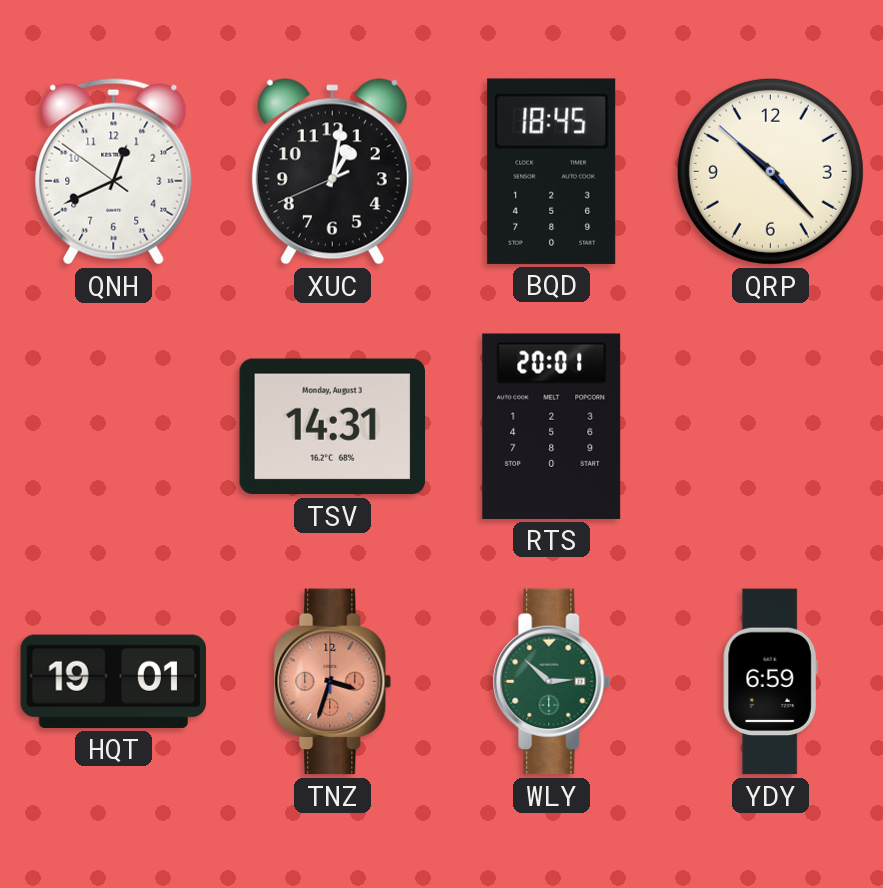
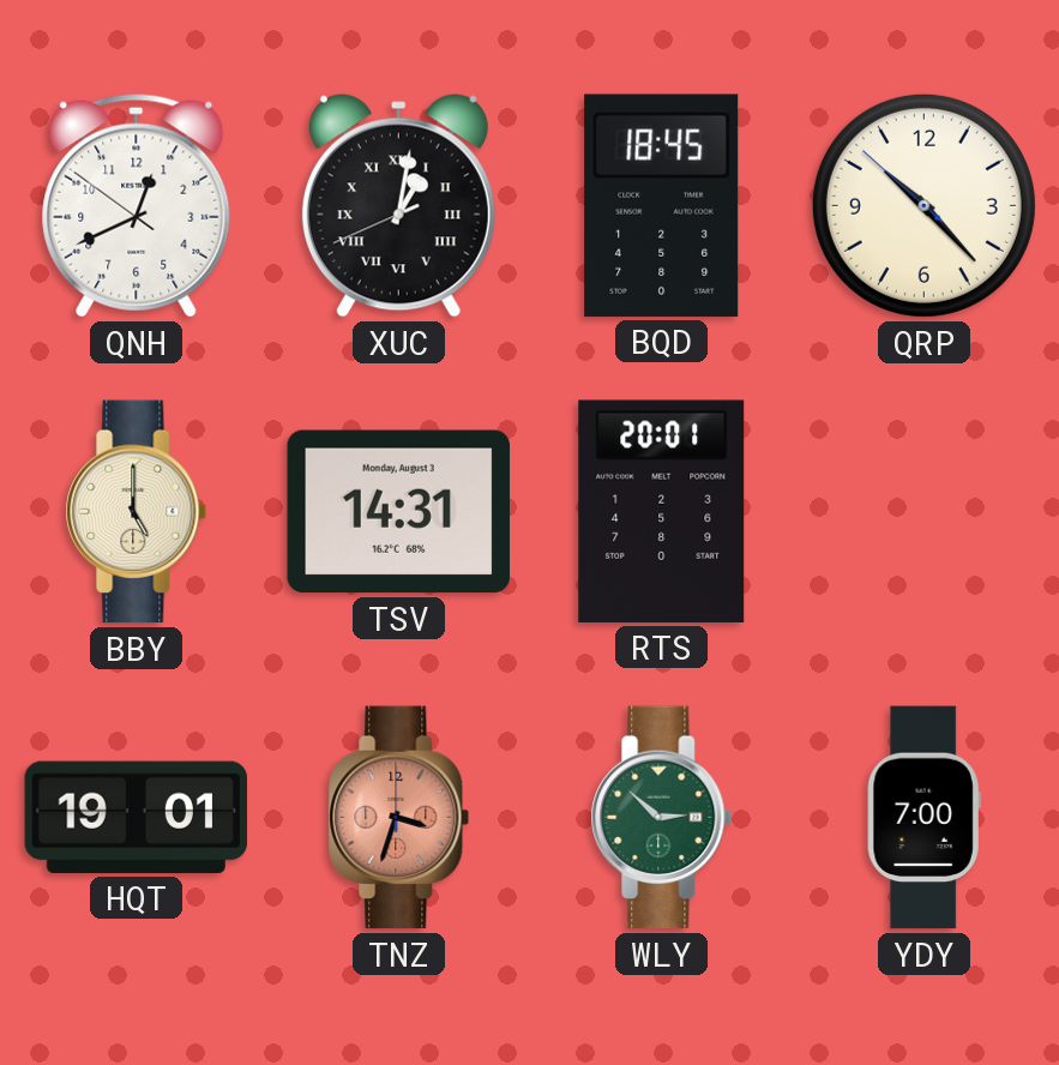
XUC numerals: Arabic -> Roman (398, 206)
BBY: none -> 5:00 (137, 512)
YDY: 6:59 -> 7:00 (923, 818)
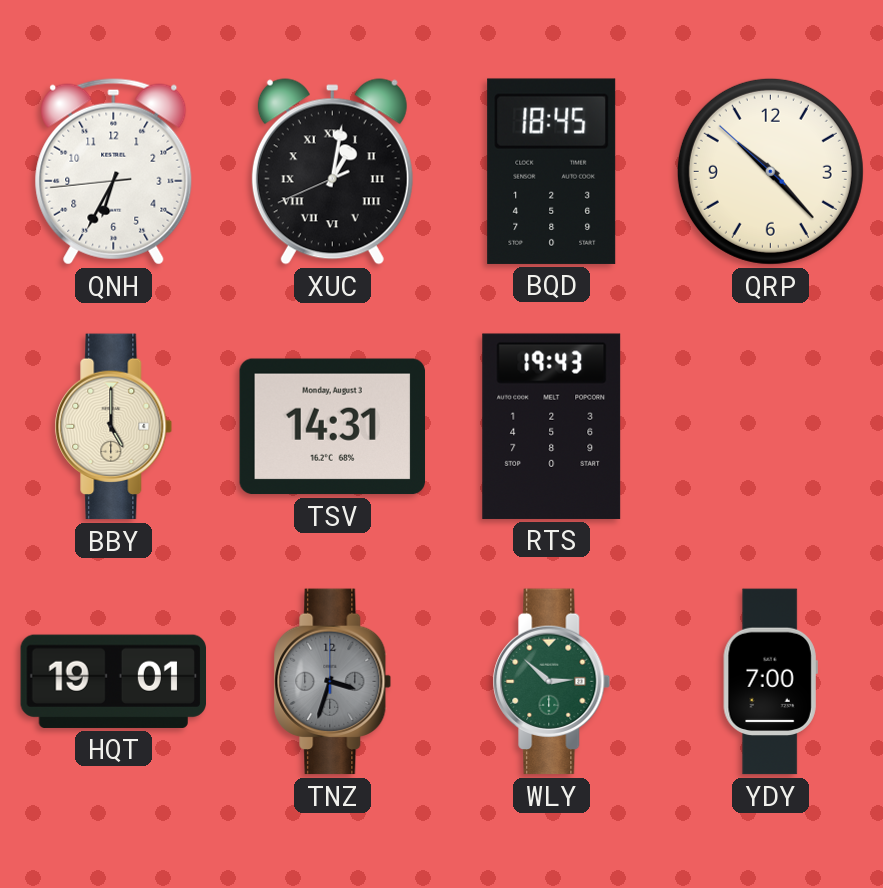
QNH: 12:40 -> 6:34 (114, 171)
RTS: 20:01 -> 19:43 (552, 426)
TNZ dial: salmon -> grey (333, 682)
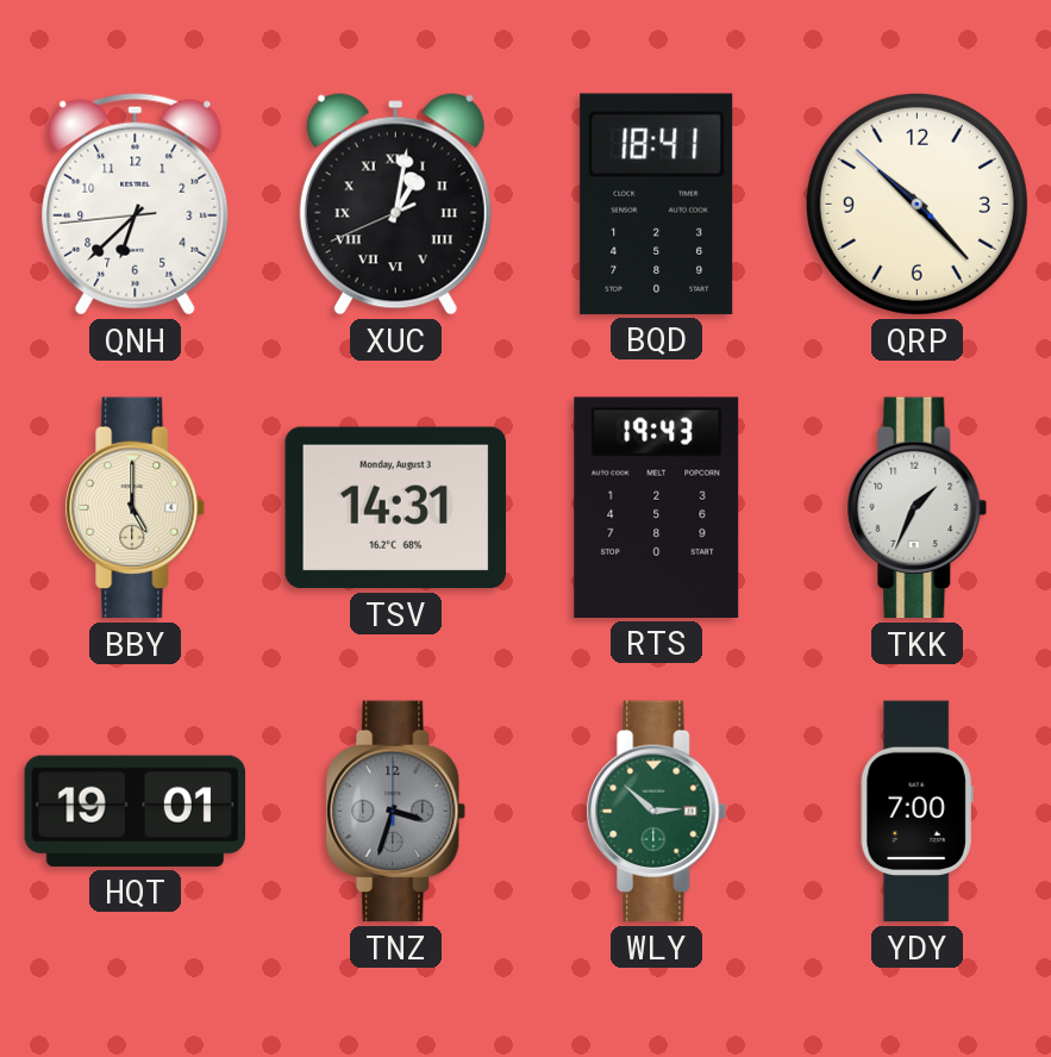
QNH: 6:34 -> 6:37 (136, 204)
BQD: 18:45 -> 18:41 (657, 204)
TKK: none -> 1:34 (918, 508)
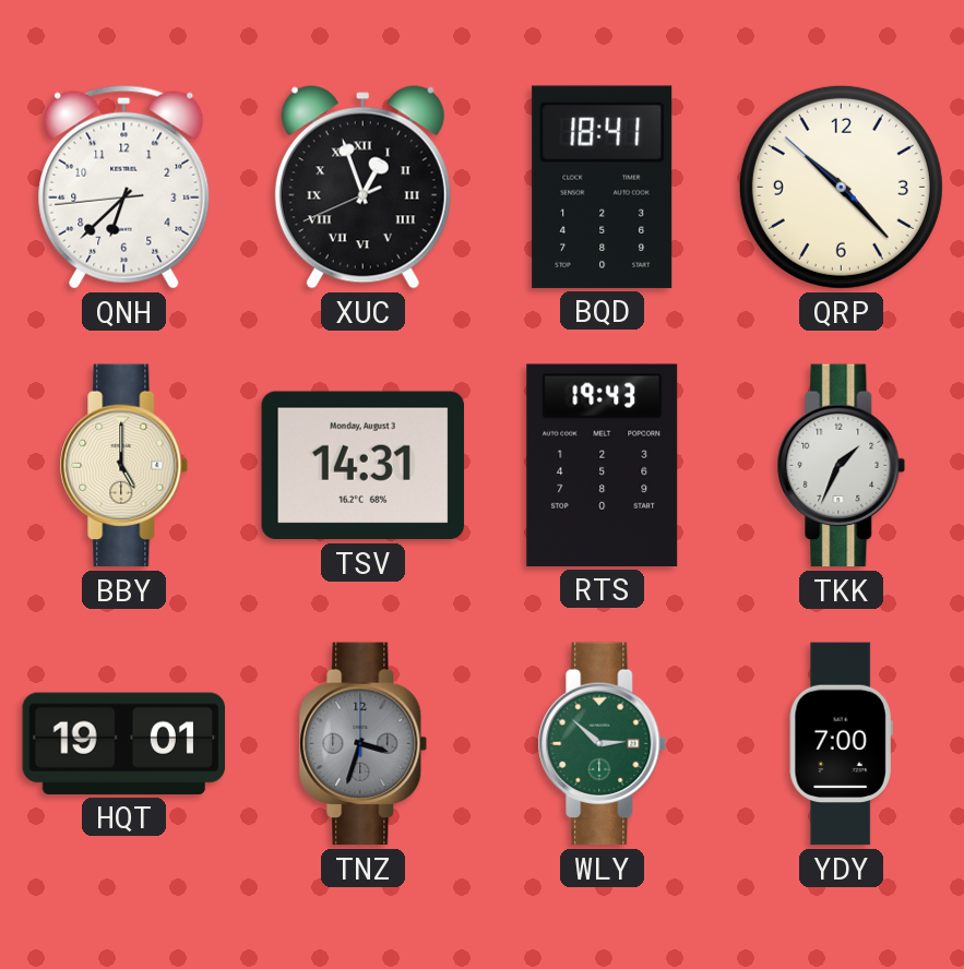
XUC: 1:01 -> 12:56 (362, 188)
